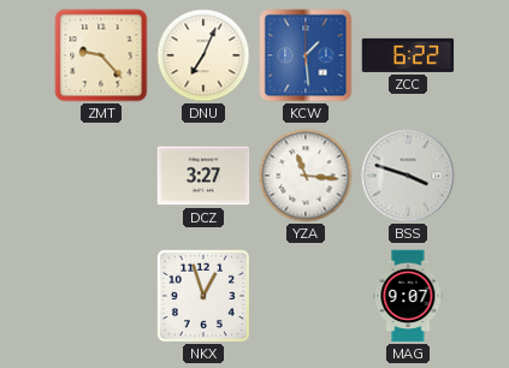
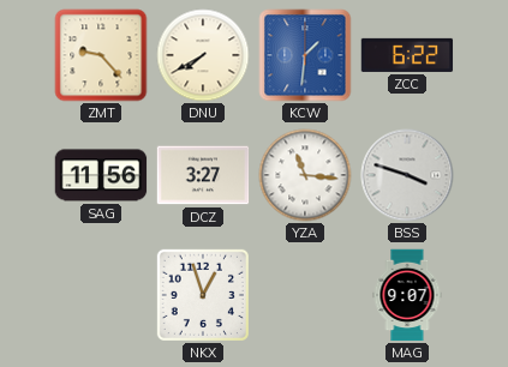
DNU: 7:04 -> 7:40 (203, 55)
KCW: 1:29 -> 1:31 (305, 55)
SAG: none -> 11:56 (101, 175)
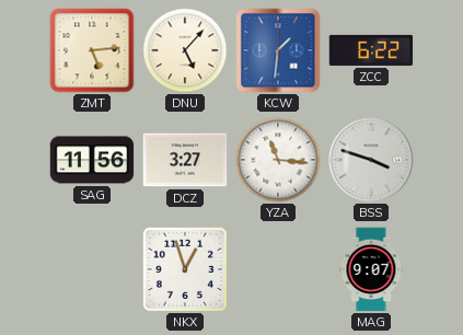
ZMT: 9:23 -> 5:14 (92, 50)
DNU: 7:40 -> 5:07 (185, 50)
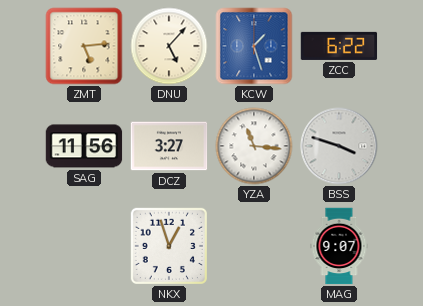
KCW: 1:31 -> 1:27 (254, 46)
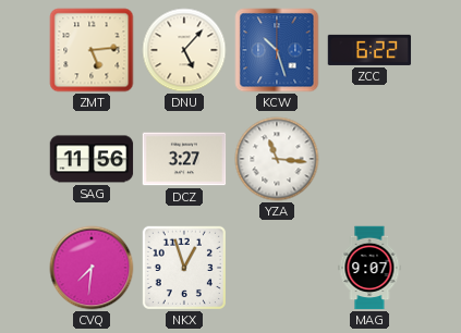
KCW: 1:27 -> 10:27 (277, 50)
BSS: 3:48 -> none (339, 146)
CVQ: none -> 7:31 (92, 268)
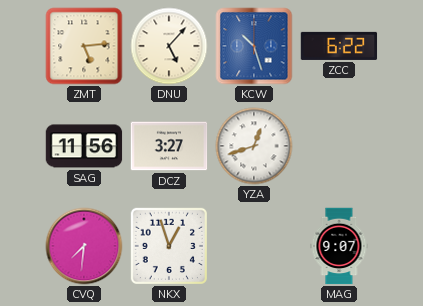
YZA: 11:16 -> 12:42 (254, 146)
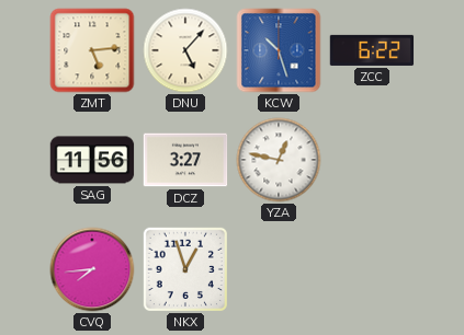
YZA: 12:42 -> 12:47 (279, 160)
CVQ: 7:31 -> 7:44 (92, 269)
MAG: 9:07 -> none (339, 246)
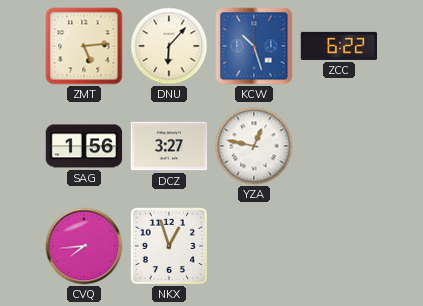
DNU: 5:07 -> 6:07 (169, 46)
SAG: 11:56 -> 1:56 (84, 146)
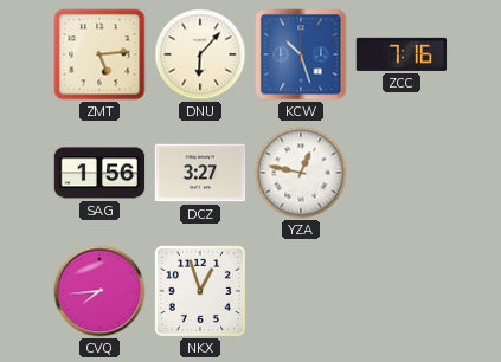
ZCC: 6:22 -> 7:16 (402, 54)
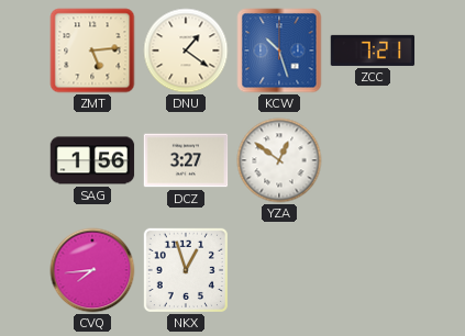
DNU: 6:07 -> 1:21 (186, 51)
ZCC: 7:16 -> 7:21 (373, 51)
YZA: 12:47 -> 12:51 (279, 160)
